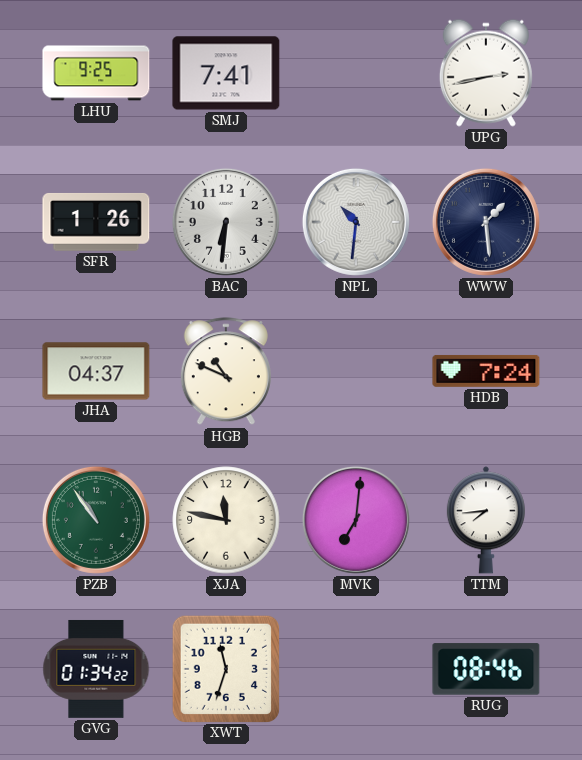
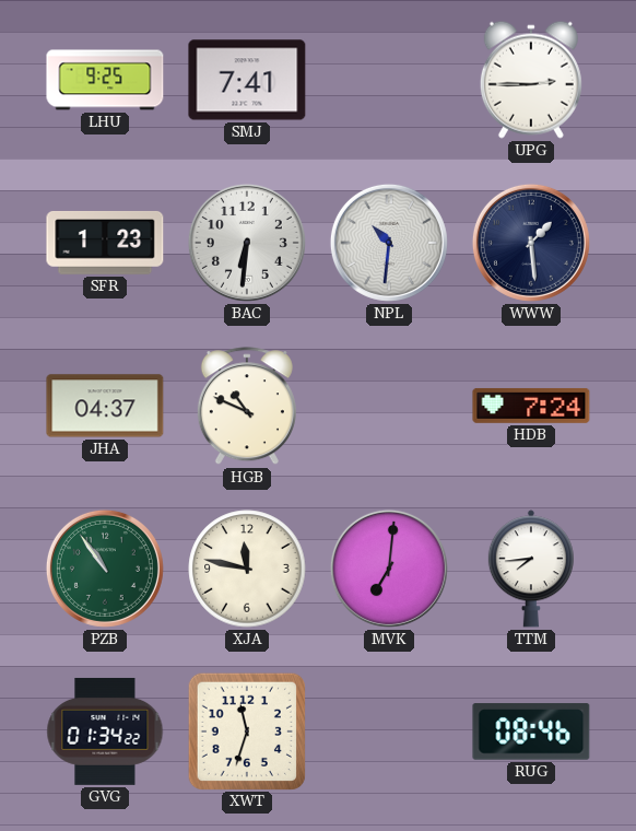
UPG: 2:43 -> 2:45 (531, 80)
SFR: 1:26 -> 1:23 (105, 243)
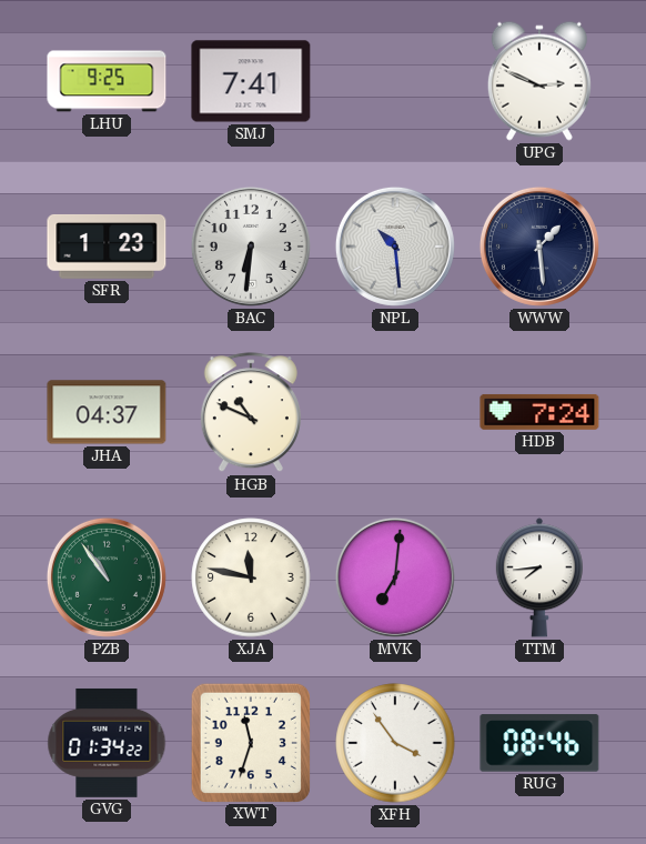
UPG: 2:45 -> 2:49 (539, 81)
NPL: 10:31 -> 10:29 (395, 247)
XFH: none -> 3:54 (395, 743)
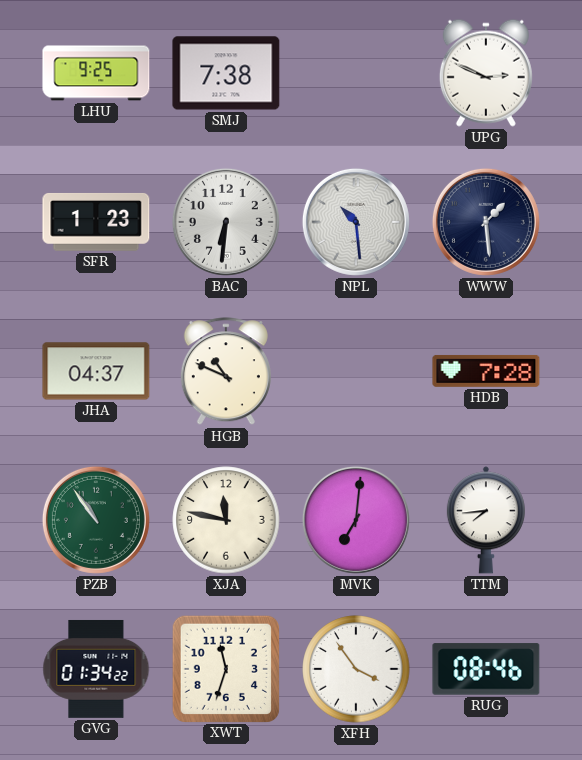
SMJ: 7:41 -> 7:38 (226, 73)
HDB: 7:24 -> 7:28 (486, 371)
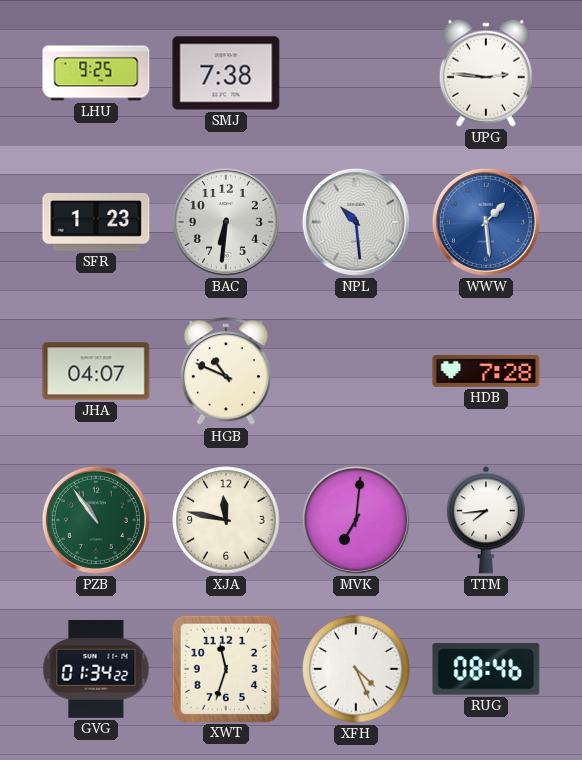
UPG: 2:49 -> 2:46 (486, 73)
WWW dial: navy -> blue (486, 222)
JHA: 04:37 -> 04:07 (96, 371)
XFH: 3:54 -> 4:26 (356, 669)
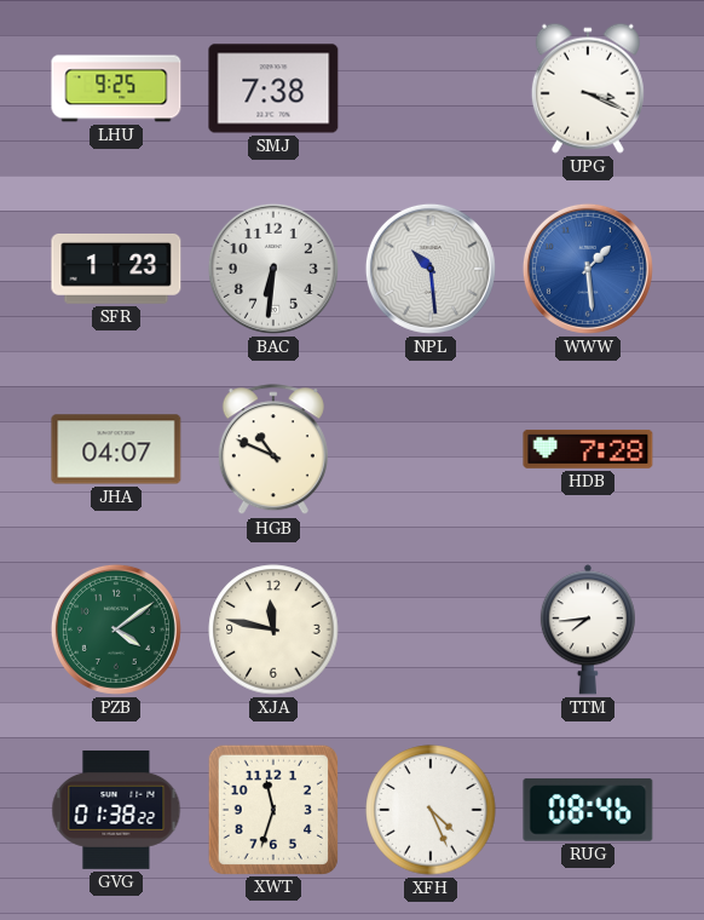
UPG: 2:46 -> 3:19 (588, 88)
PZB: 10:54 -> 4:09 (116, 629)
MVK: 7:01 -> none (356, 520)
GVG: 01:34 -> 01:38 (116, 810)
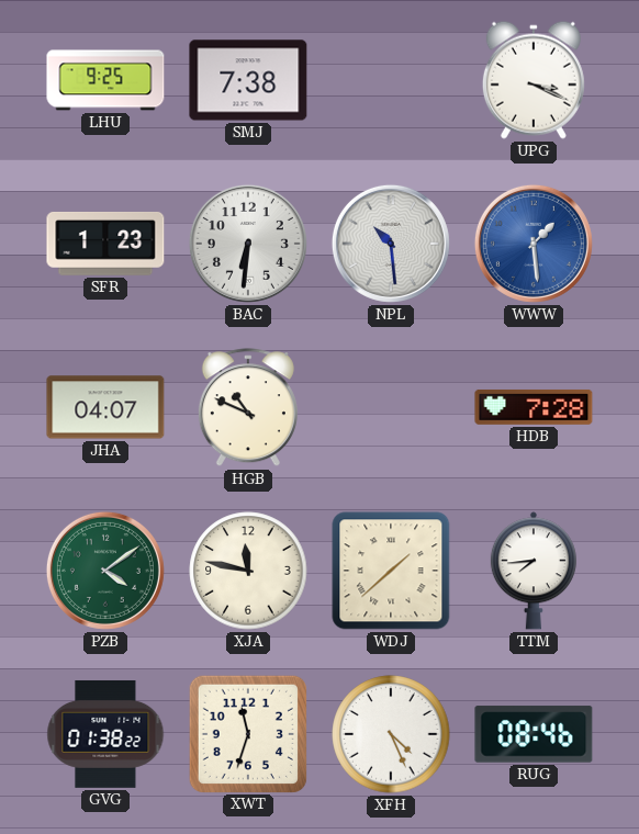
WDJ: none -> 1:38 (391, 571)
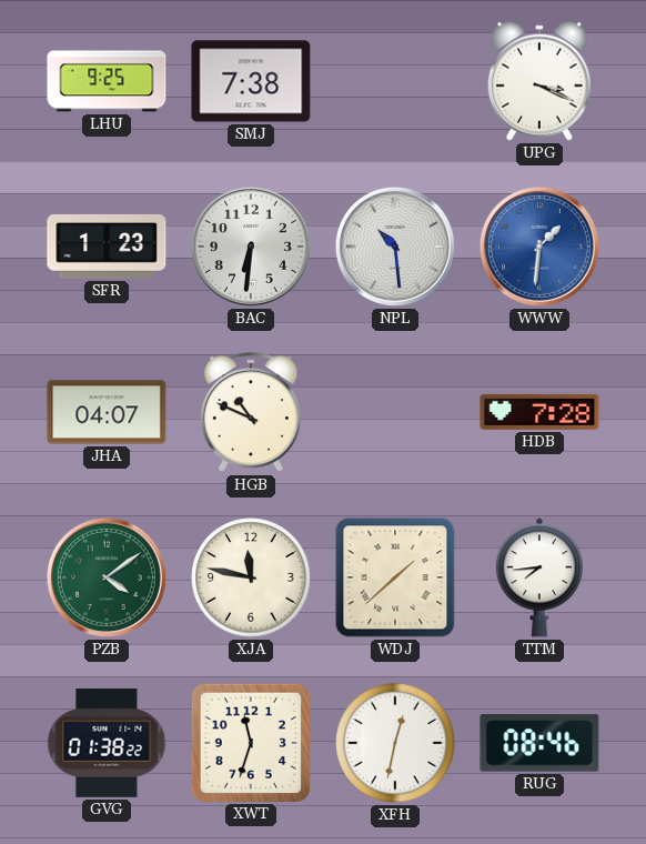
WWW: 1:29 -> 1:31 (539, 247)
XFH: 4:26 -> 12:32 (395, 743)
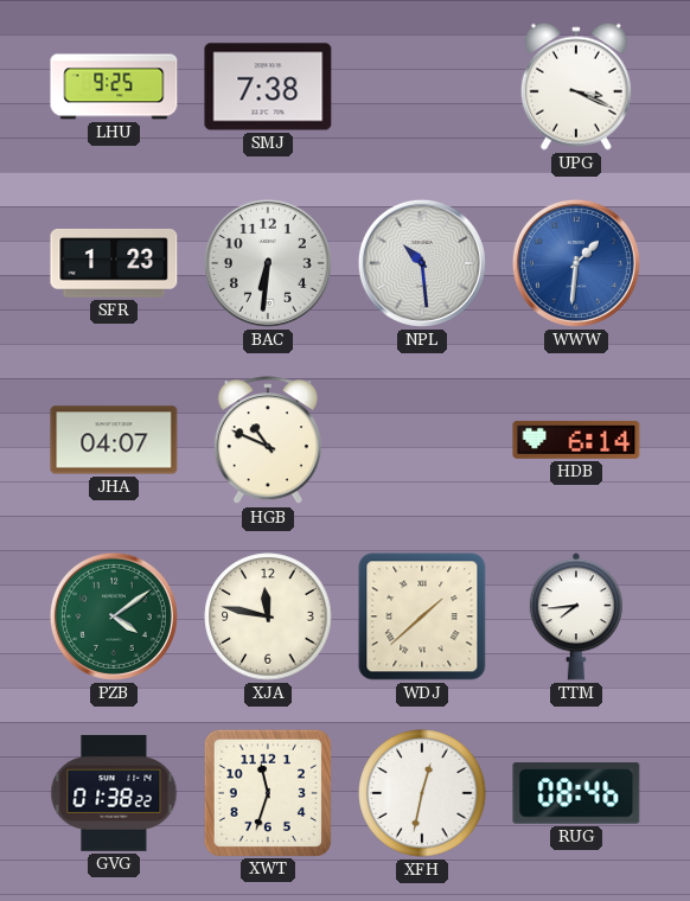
HDB: 7:28 -> 6:14 (576, 440)
